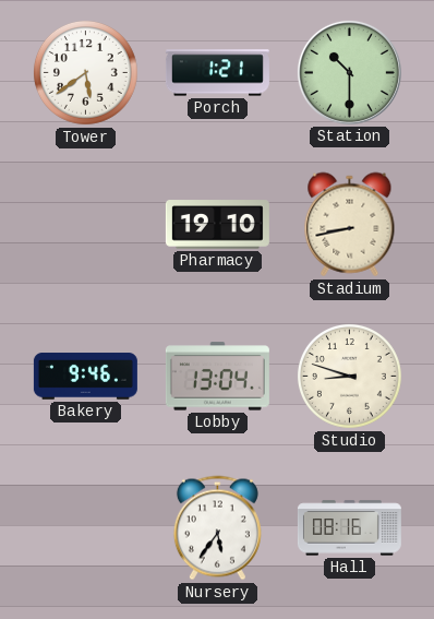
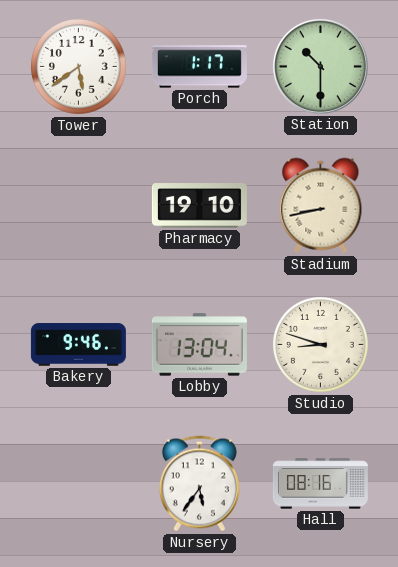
Porch: 1:21 -> 1:17 (199, 67)
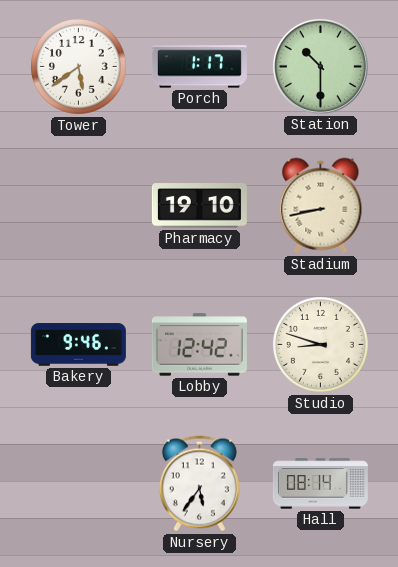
Lobby: 13:04 -> 12:42 (199, 345)
Hall: 08:16 -> 08:14 (320, 484)
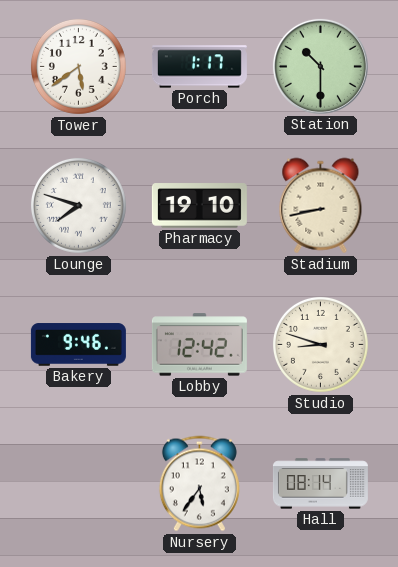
Lounge: none -> 7:48 (78, 205)
